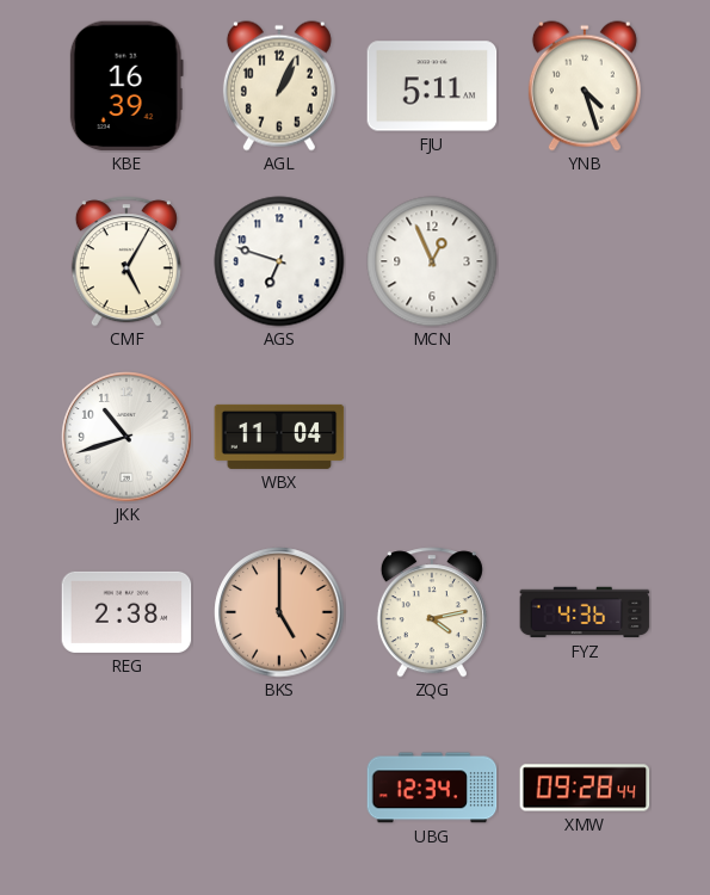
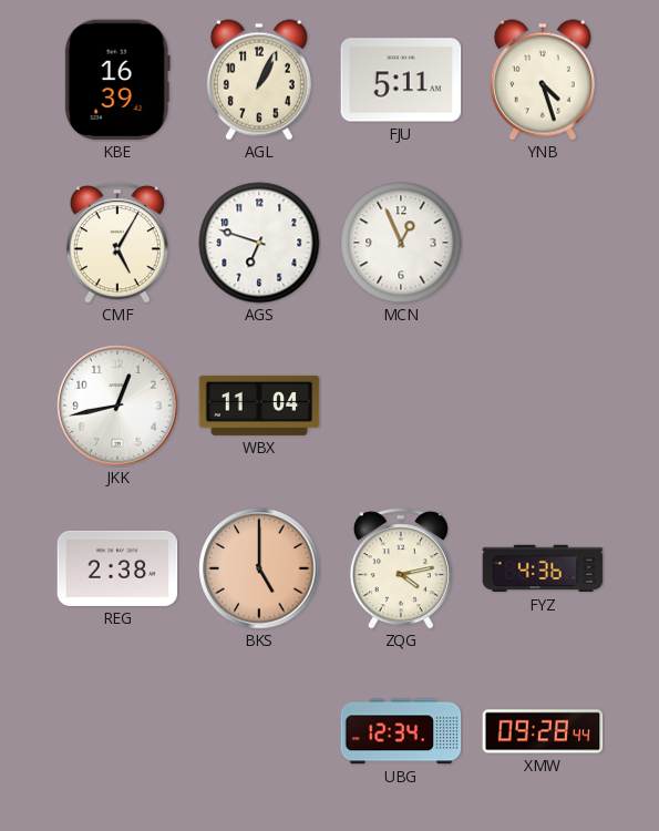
JKK: 10:42 -> 12:43 (117, 406)
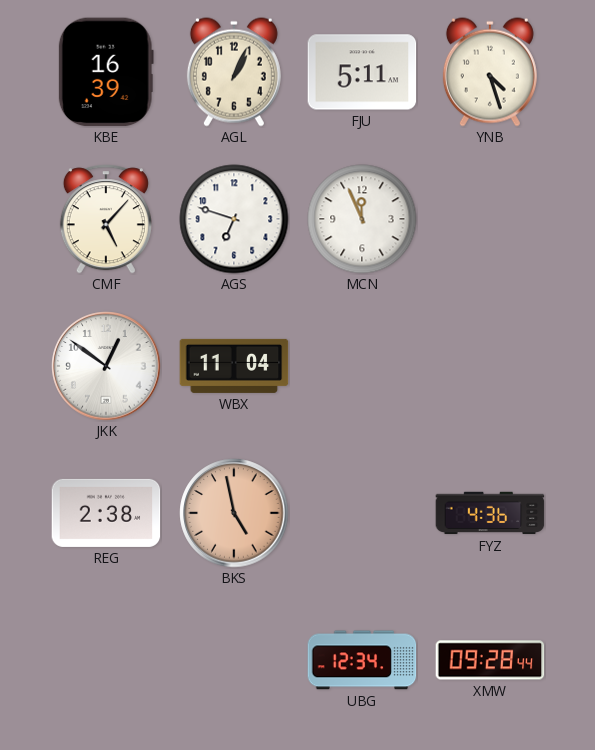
CMF: 5:05 -> 5:07 (106, 219)
MCN: 12:56 -> 11:56 (362, 219)
JKK: 12:43 -> 12:51 (106, 366)
BKS: 5:00 -> 4:58 (234, 513)
ZQG: 4:13 -> none (401, 568)
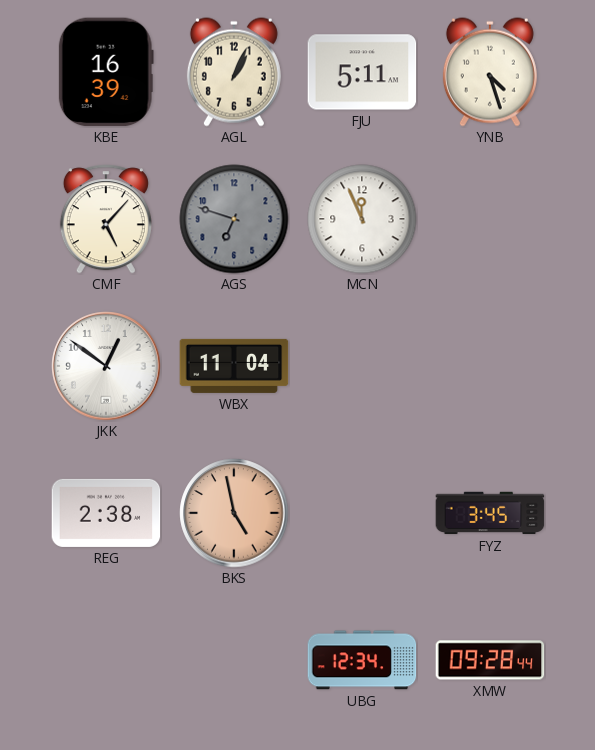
AGS dial: white -> grey (234, 219)
FYZ: 4:36 -> 3:45 (490, 513)
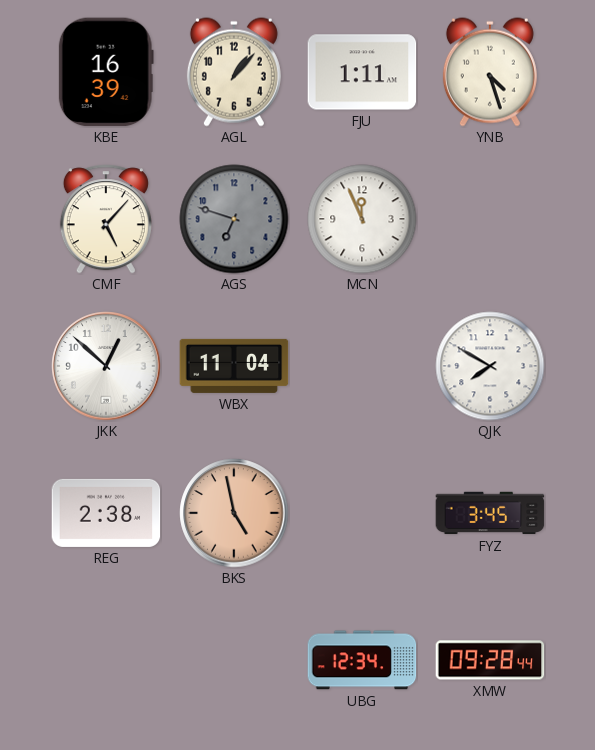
AGL: 1:04 -> 1:07 (234, 72)
FJU: 5:11 -> 1:11 (362, 72)
JKK: 12:51 -> 12:52 (106, 366)
QJK: none -> 7:50 (490, 366)
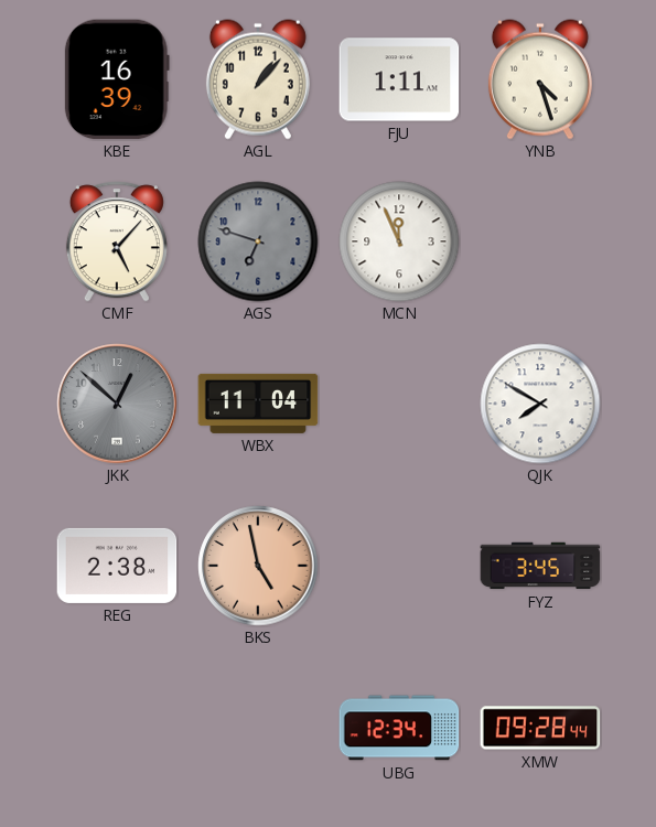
JKK dial: white -> grey (117, 404)
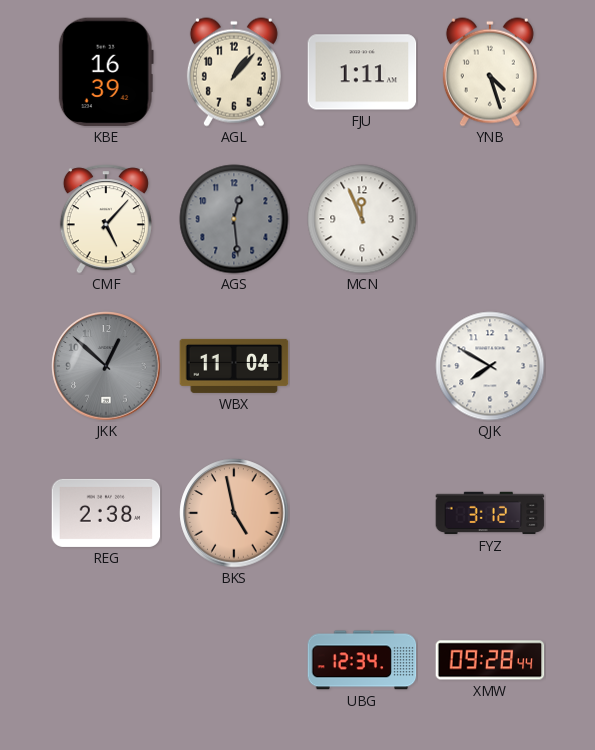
AGS: 6:48 -> 12:29 (234, 219)
FYZ: 3:45 -> 3:12 (490, 513)
